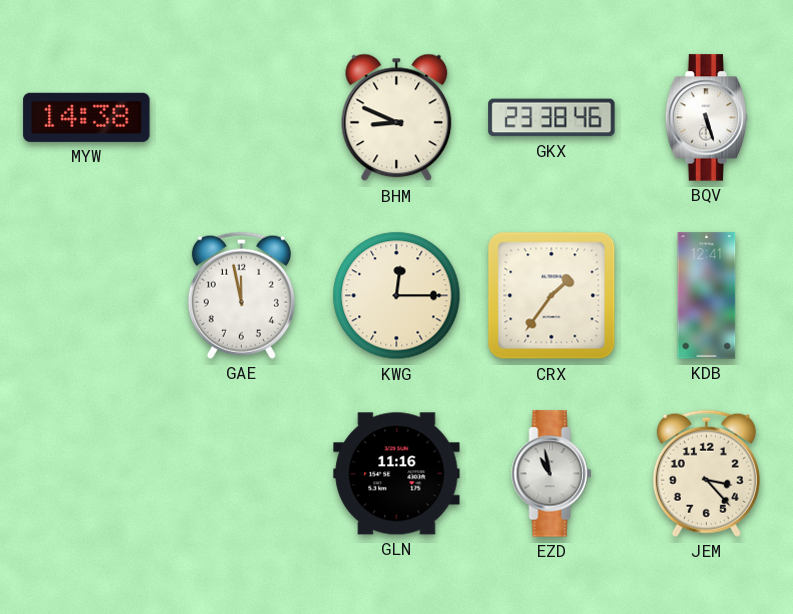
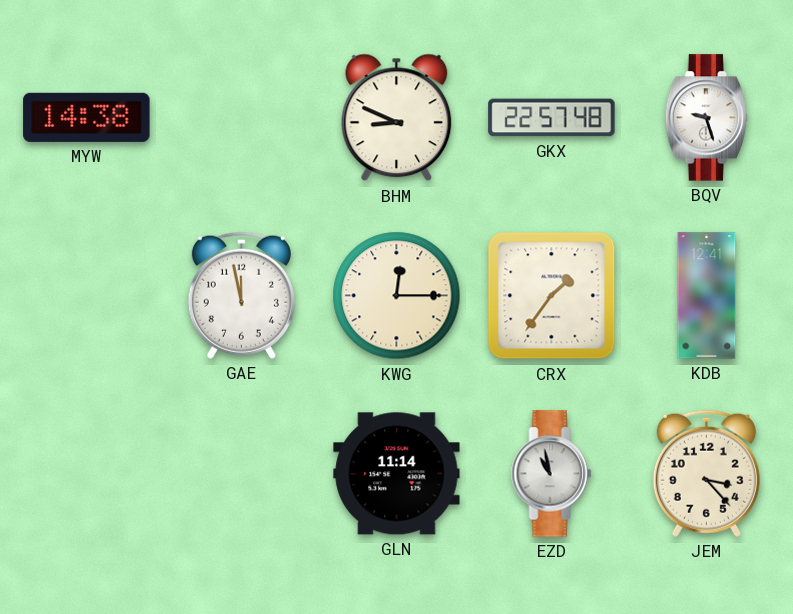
GKX: 23:38 -> 22:57 (552, 118)
BQV: 5:27 -> 9:27 (707, 118)
GLN: 11:16 -> 11:14 (397, 474)
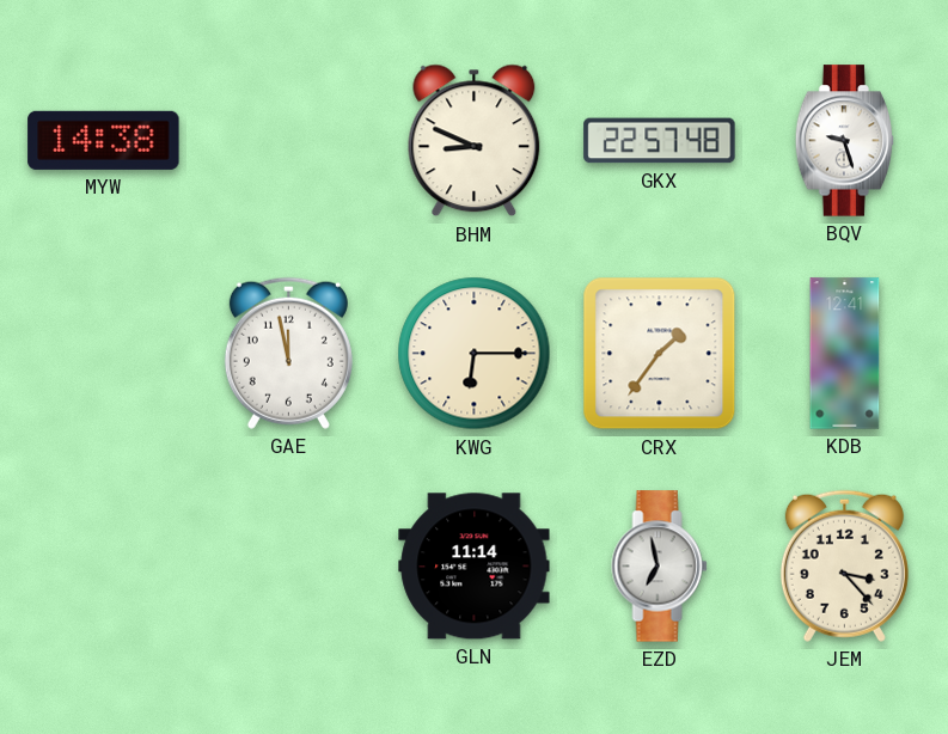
KWG: 12:15 -> 6:15 (475, 354)
EZD: 10:58 -> 6:58 (660, 567)
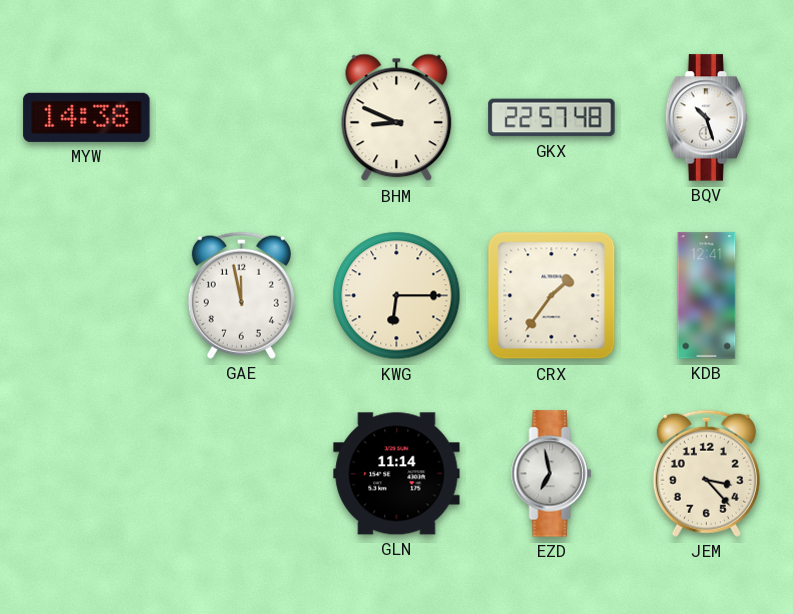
BQV: 9:27 -> 10:27 (707, 118)
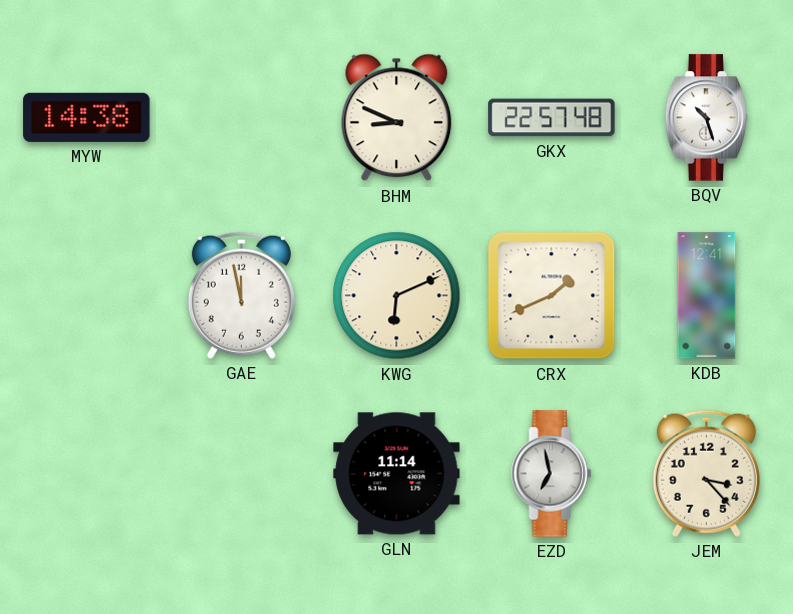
KWG: 6:15 -> 6:11 (397, 296)
CRX: 1:36 -> 1:41 (552, 296)
